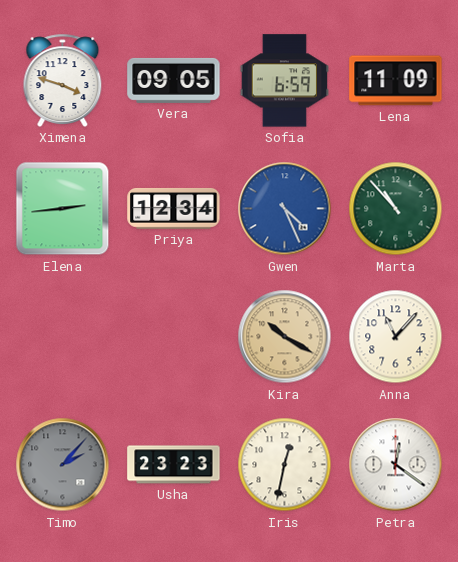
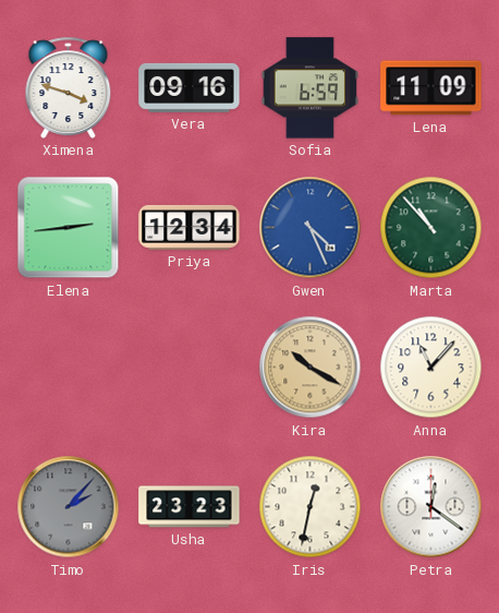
Vera: 09:05 -> 09:16 (190, 87)
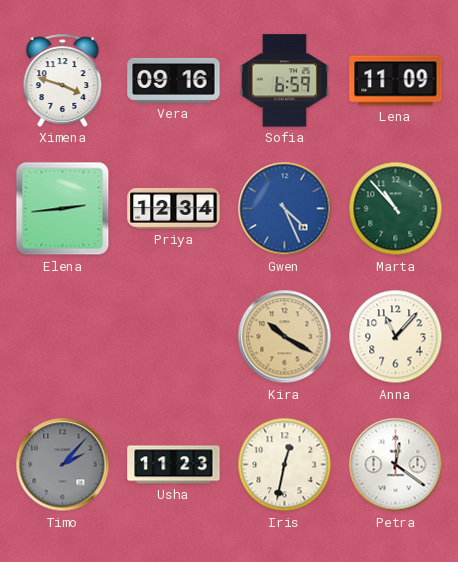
Usha: 23:23 -> 11:23 (174, 465)
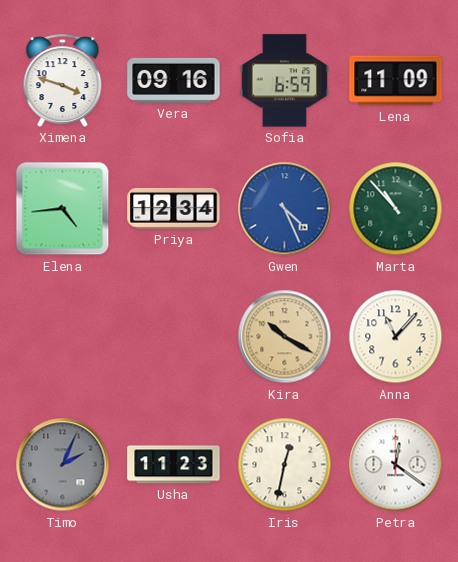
Elena: 2:44 -> 4:44 (63, 209)
Timo: 2:07 -> 2:04 (63, 465)
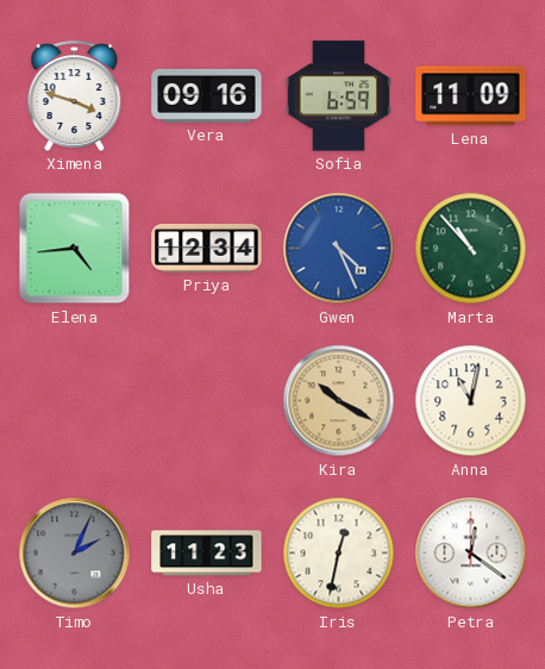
Anna: 11:07 -> 11:02 (471, 401)
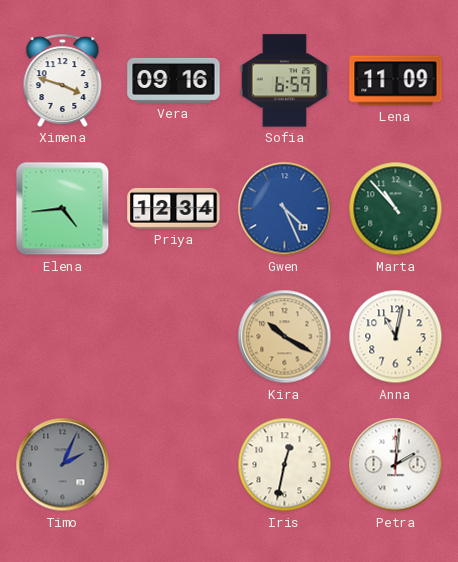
Usha: 11:23 -> none (207, 554)
Petra: 12:21 -> 2:01 (396, 465)
